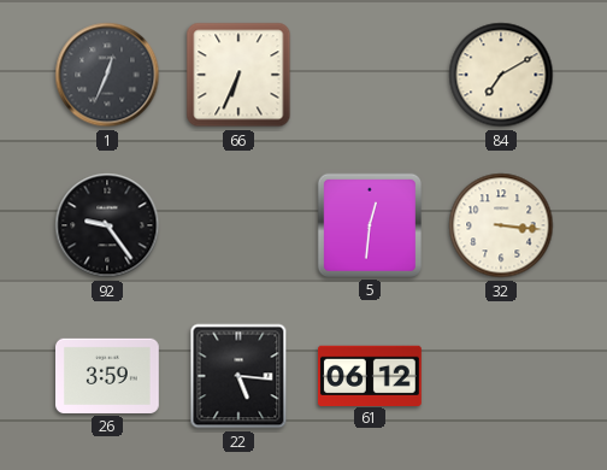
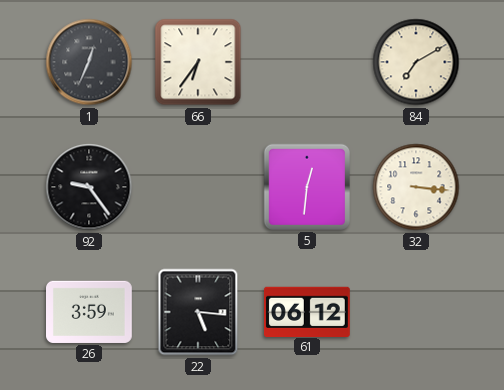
66: 6:34 -> 6:36 (198, 62)
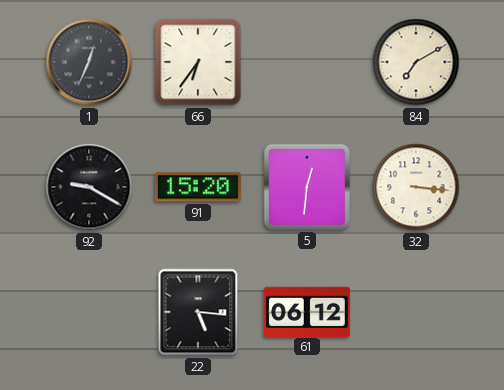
92: 9:24 -> 9:20 (89, 187)
91: none -> 15:20 (198, 187)
26: 3:59 -> none (90, 312)
